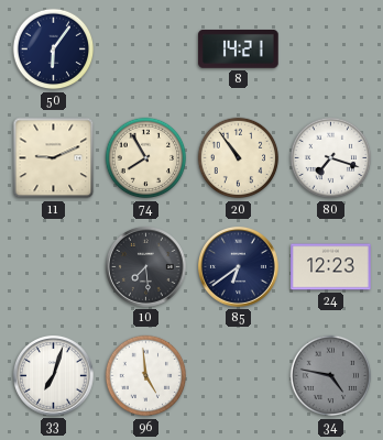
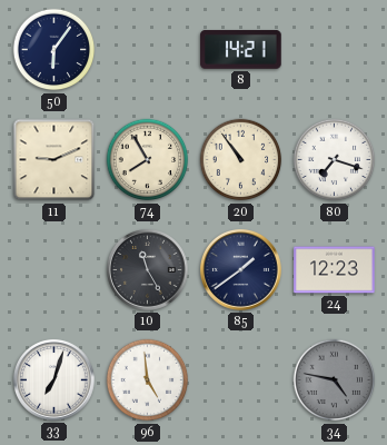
10: 7:29 -> 11:25 (147, 269)
85: 6:39 -> 1:39 (240, 269)
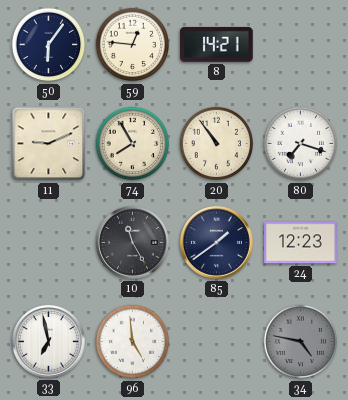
59: none -> 12:46 (133, 45)
33: 7:03 -> 6:58 (48, 341)
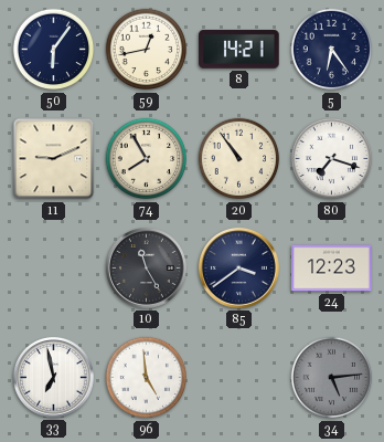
59: 12:46 -> 12:43 (147, 50)
5: none -> 6:24 (332, 50)
85: 1:39 -> 3:39 (238, 267)
34: 4:47 -> 5:14 (332, 378)
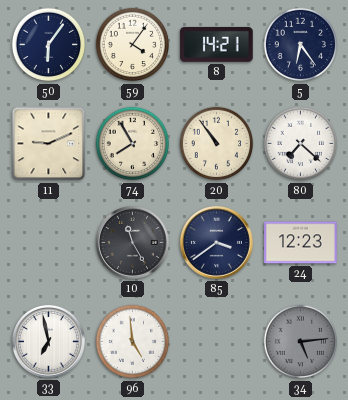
59: 12:43 -> 4:06 (133, 45)
80: 7:18 -> 7:22 (301, 144)
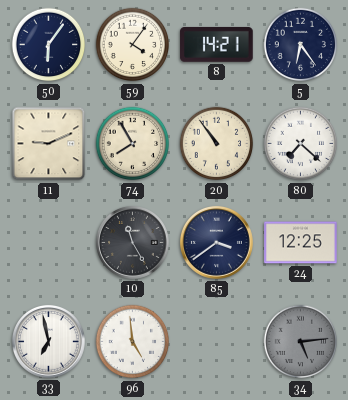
24: 12:23 -> 12:25 (301, 243)
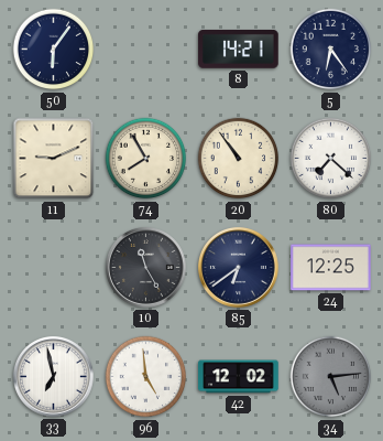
59: 4:06 -> none (133, 45)
85: 3:39 -> 6:39 (238, 267)
42: none -> 12:02 (239, 377)
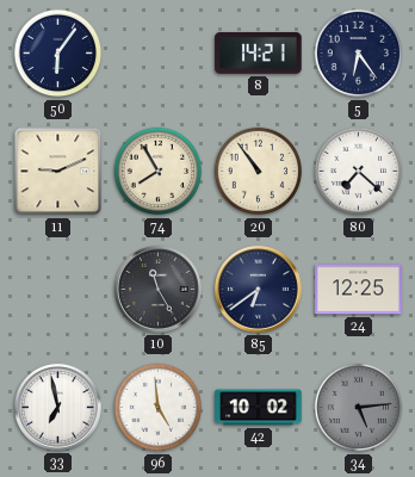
42: 12:02 -> 10:02 (259, 408)
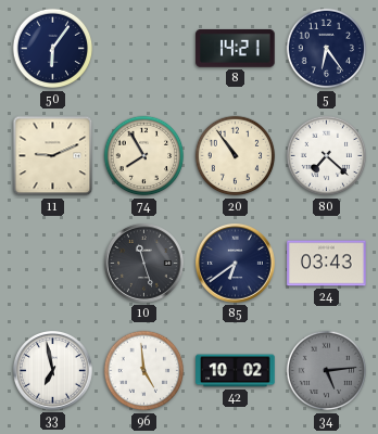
10: 11:25 -> 11:27 (143, 263)
24: 12:25 -> 03:43 (327, 264)
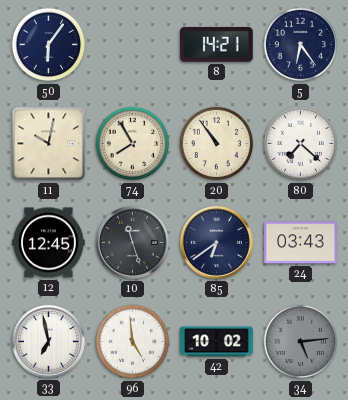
11: 9:11 -> 10:02 (49, 144)
12: none -> 12:45 (49, 243)
